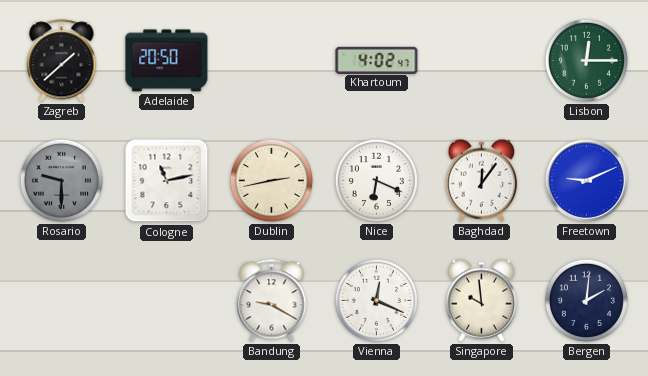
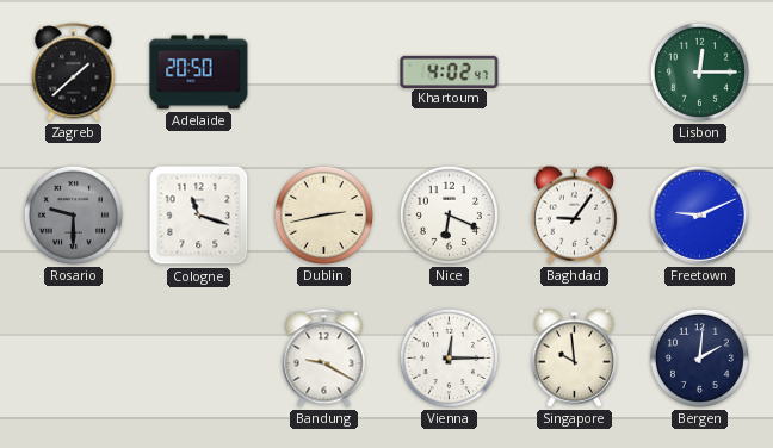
Cologne: 11:13 -> 11:18 (199, 216)
Baghdad: 12:06 -> 9:06 (574, 214)
Vienna: 12:19 -> 12:15 (449, 357)
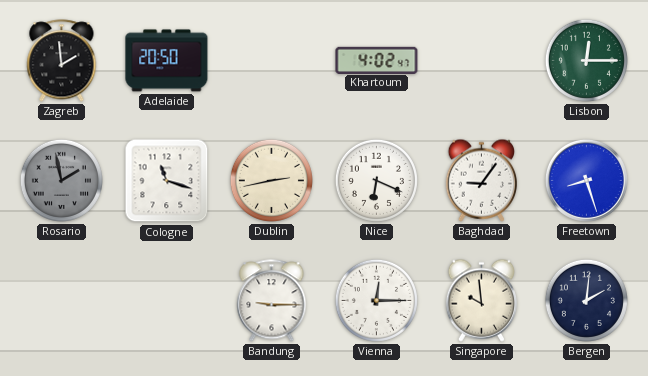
Zagreb: 1:38 -> 1:59 (62, 61)
Rosario: 9:30 -> 1:58 (61, 180)
Freetown: 9:11 -> 8:27 (586, 180)
Bandung: 9:20 -> 9:15 (272, 301)
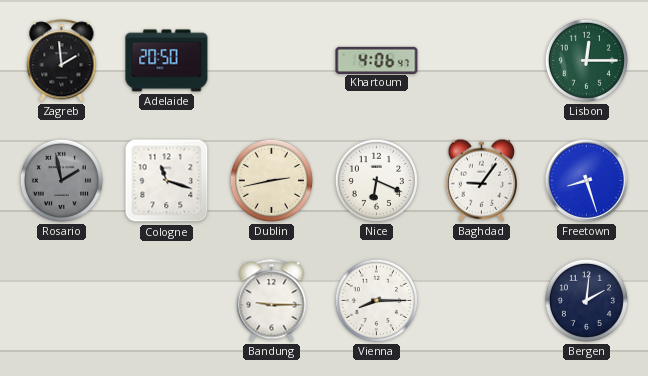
Khartoum: 4:02 -> 4:06 (377, 60)
Vienna: 12:15 -> 8:15 (376, 300)
Singapore: 9:59 -> none (481, 300)
